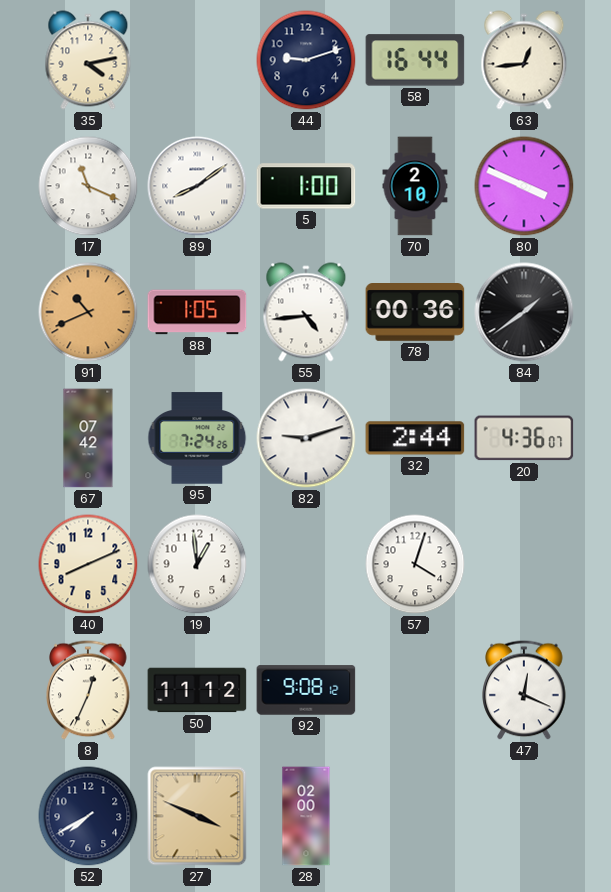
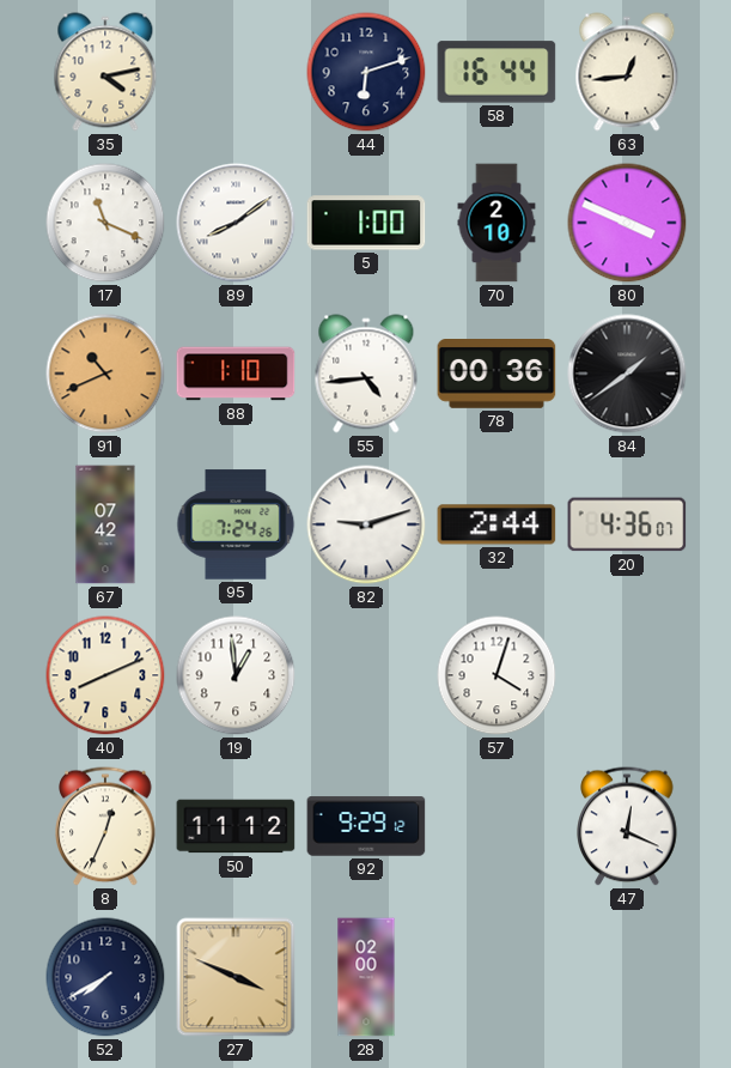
44: 9:12 -> 6:12 (366, 72)
88: 1:05 -> 1:10 (236, 374)
92: 9:08 -> 9:29 (366, 826)
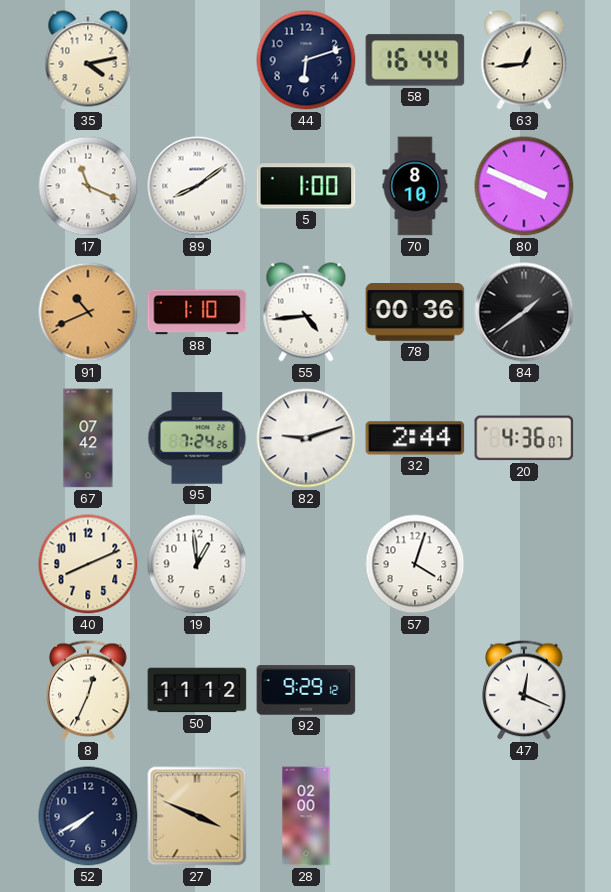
70: 2:10 -> 8:10 (415, 186)
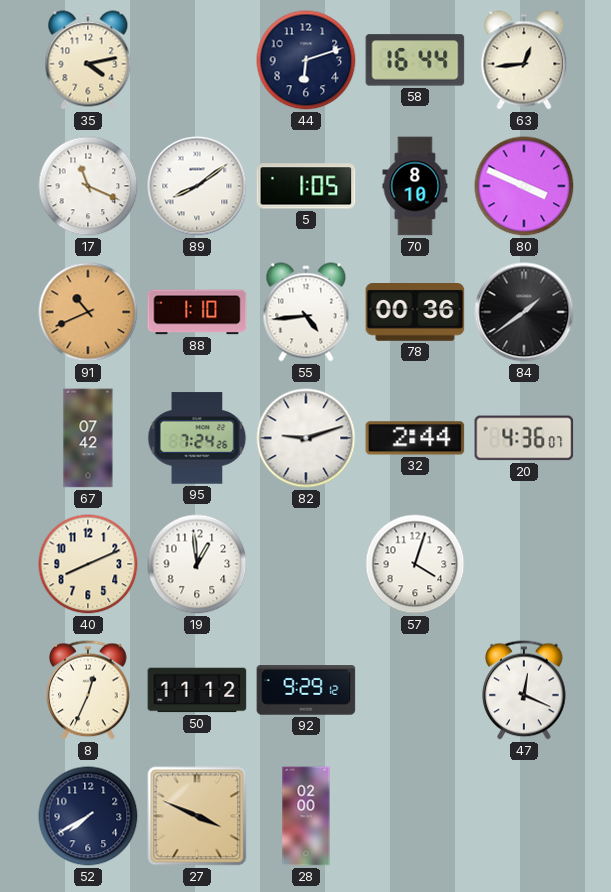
5: 1:00 -> 1:05 (306, 186)
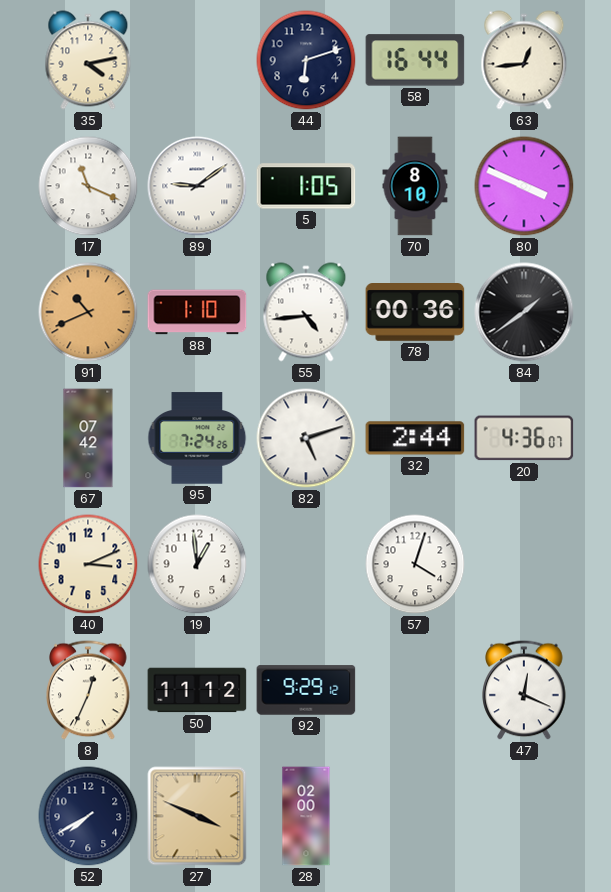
89: 8:09 -> 9:09 (197, 186)
82: 9:12 -> 5:12 (306, 438)
40: 8:11 -> 3:11 (88, 564)
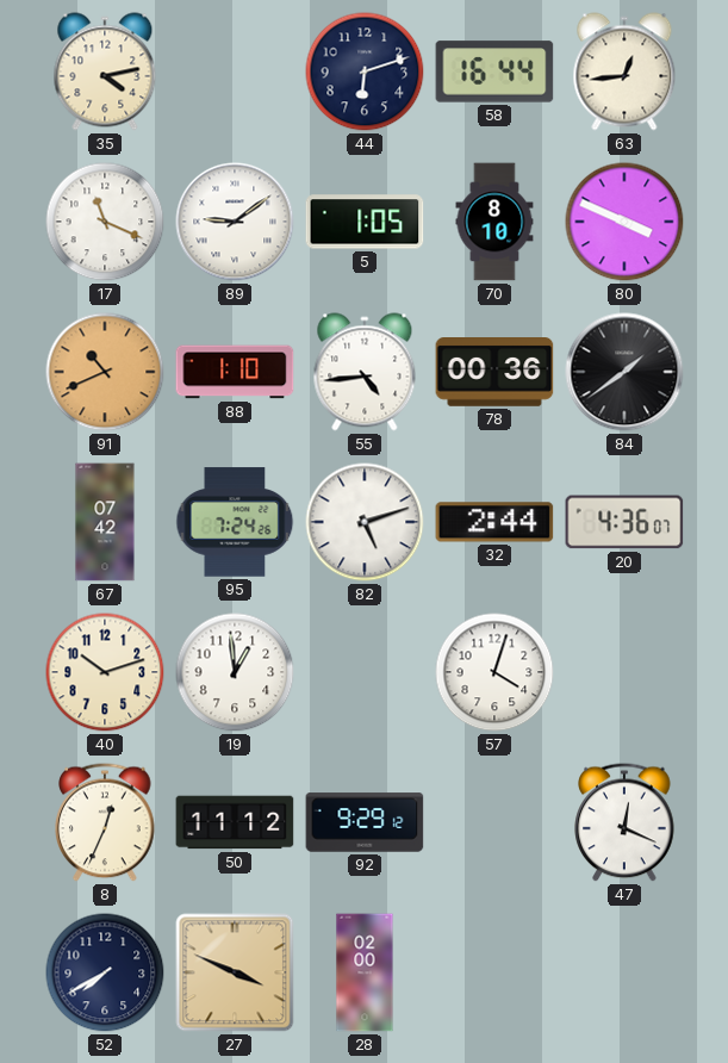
40: 3:11 -> 10:12 (105, 672)
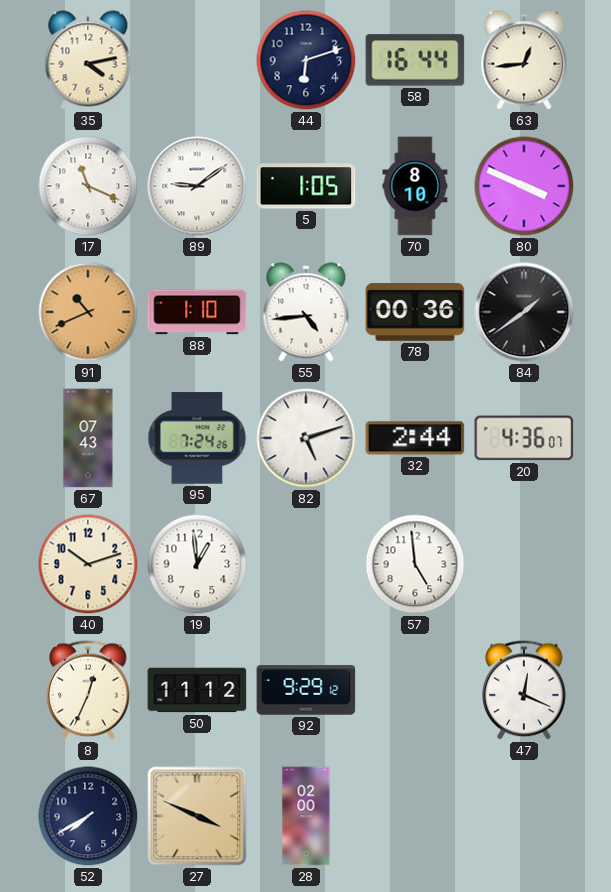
67: 07:42 -> 07:43 (88, 438)
57: 4:03 -> 4:59 (415, 564)
